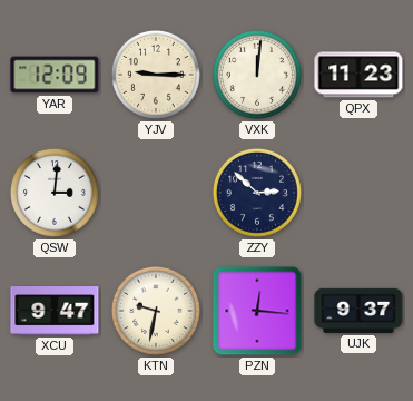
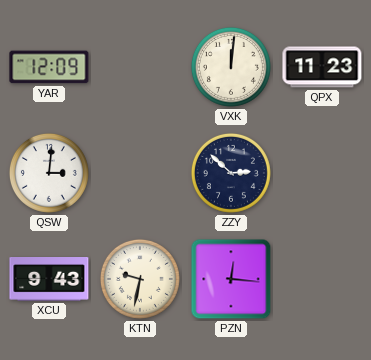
YJV: 9:15 -> none (156, 75)
XCU: 9:47 -> 9:43 (49, 279)
UJK: 9:37 -> none (358, 311)
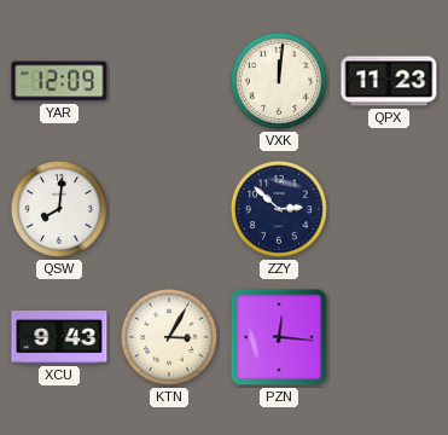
QSW: 3:01 -> 8:01 (59, 209)
KTN: 9:32 -> 3:05 (169, 337)
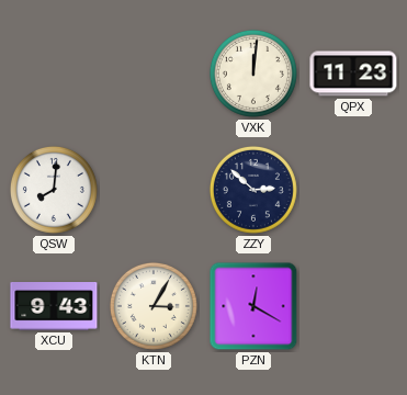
YAR: 12:09 -> none (59, 81)
PZN: 12:16 -> 12:20 (253, 306)
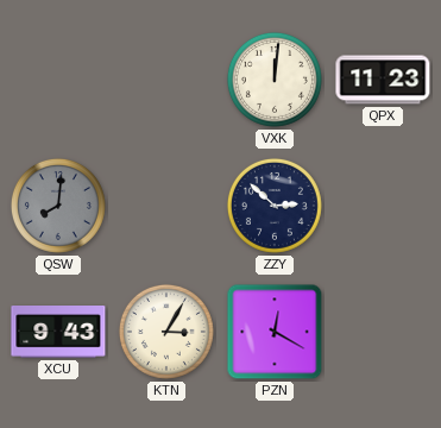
QSW dial: white -> grey (58, 206)
